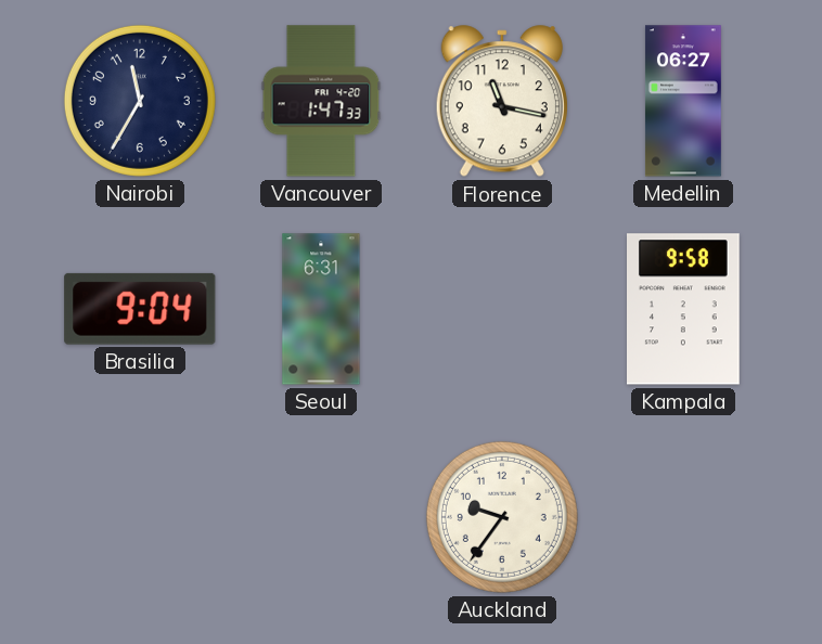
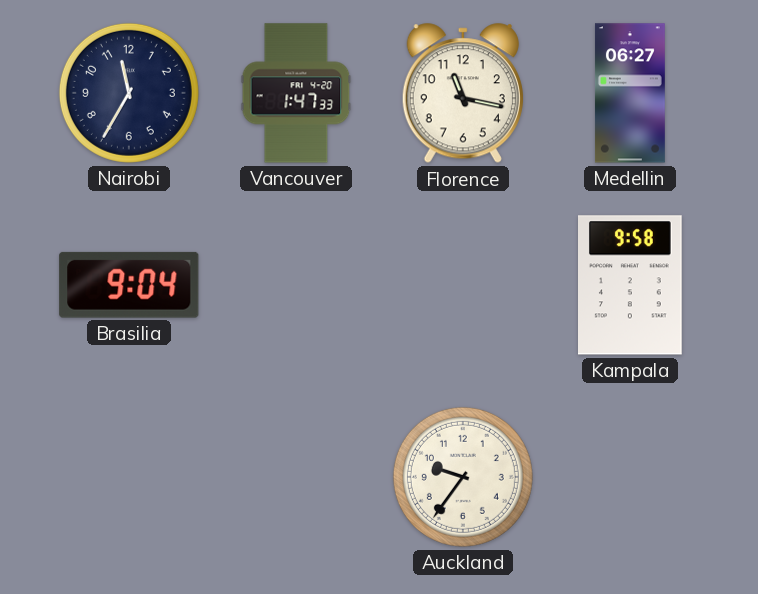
Seoul: 6:31 -> none (321, 309)
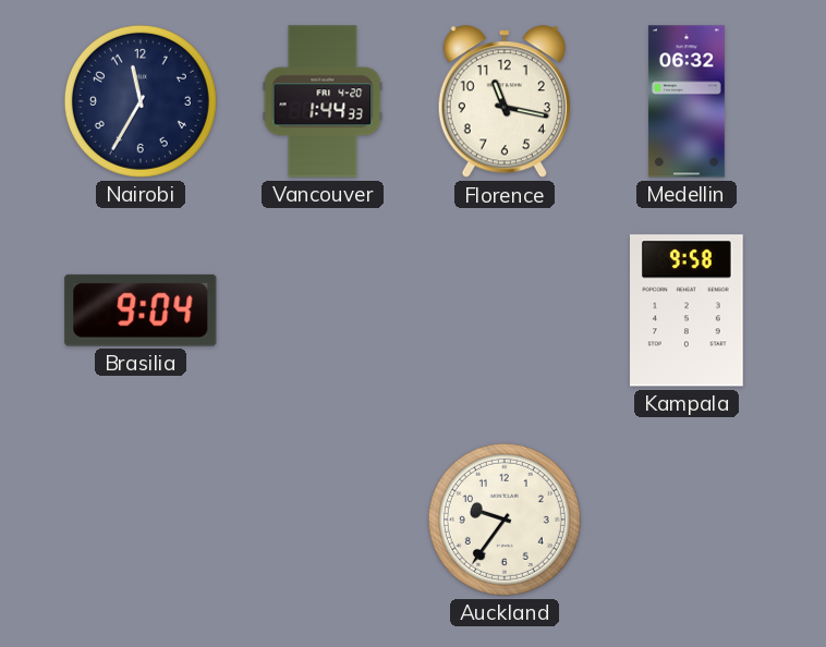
Vancouver: 1:47 -> 1:44 (323, 101)
Medellin: 06:27 -> 06:32 (687, 101)
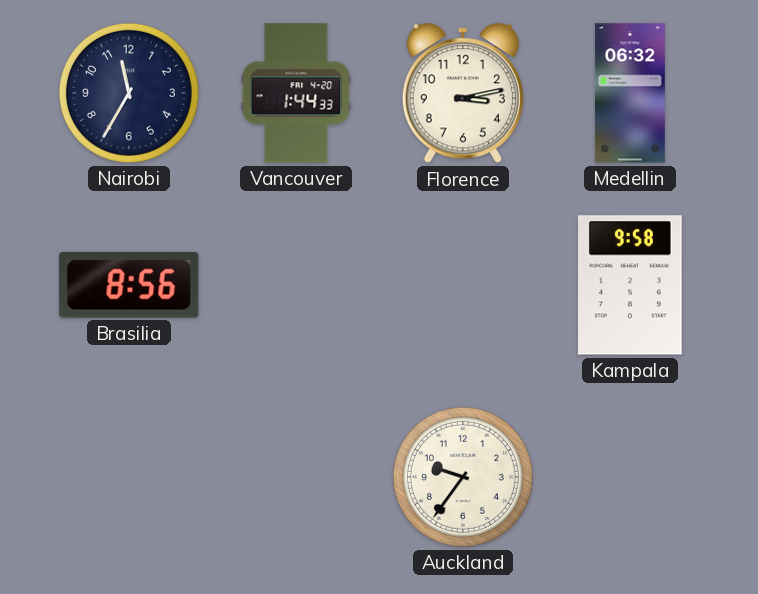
Florence: 11:17 -> 3:13 (463, 94)
Brasilia: 9:04 -> 8:56 (129, 285)
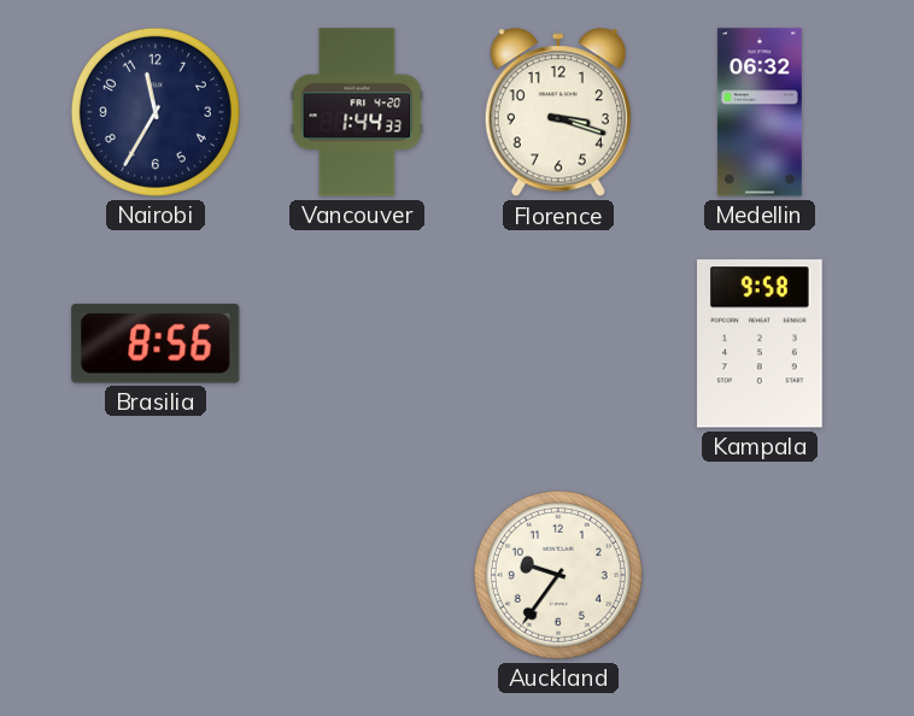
Florence: 3:13 -> 3:18 (558, 113)
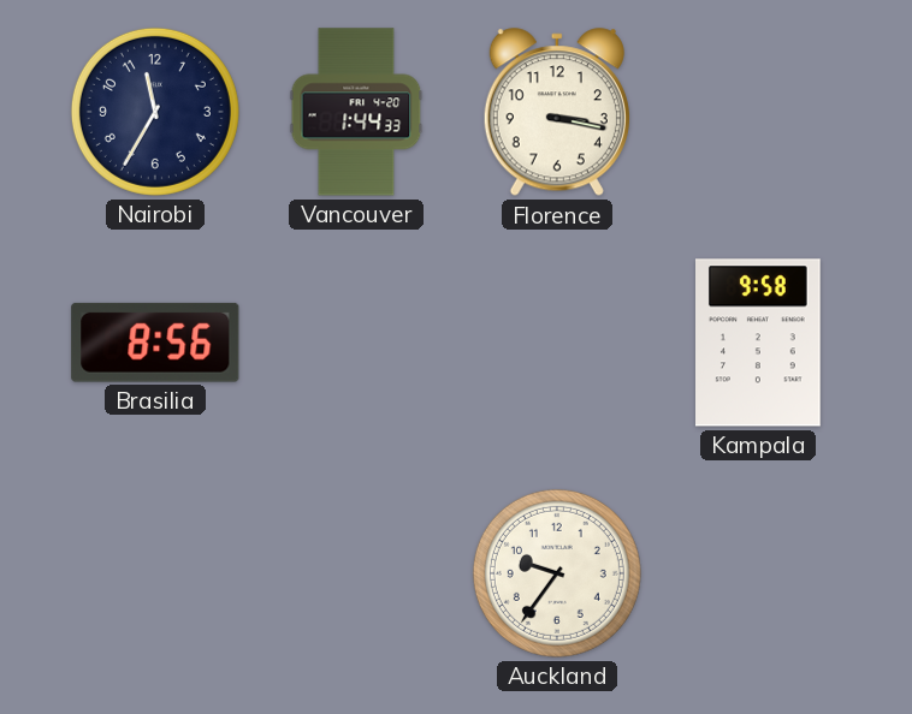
Florence: 3:18 -> 3:17 (557, 113)
Medellin: 06:32 -> none (760, 112)
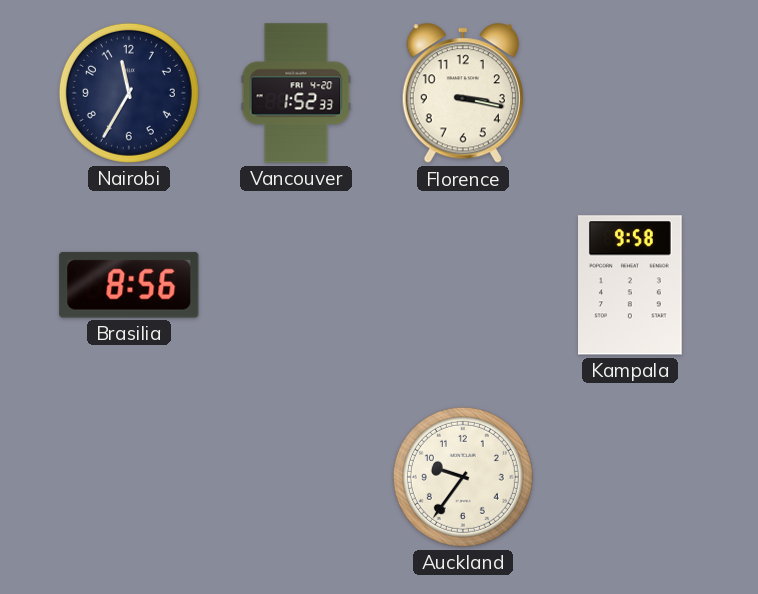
Vancouver: 1:44 -> 1:52 (296, 93)
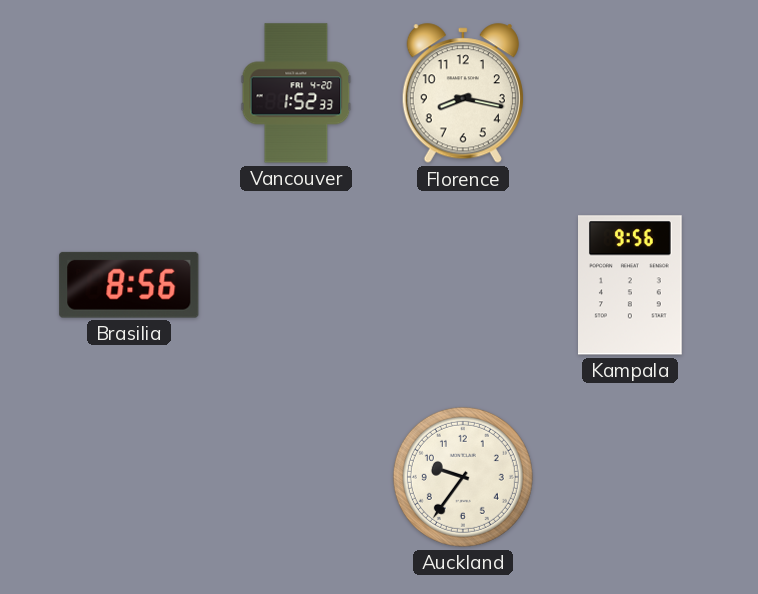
Nairobi: 11:35 -> none (129, 93)
Florence: 3:17 -> 8:17 (463, 94)
Kampala: 9:58 -> 9:56 (631, 285)
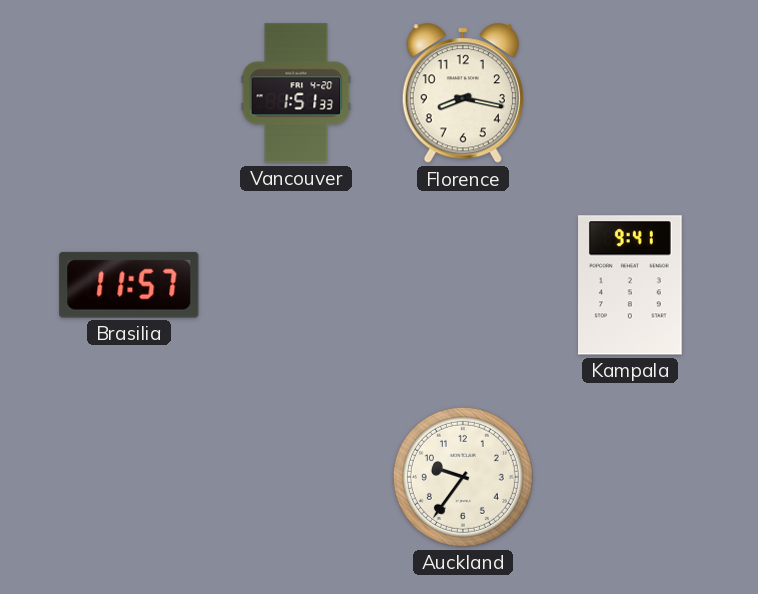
Vancouver: 1:52 -> 1:51 (296, 93)
Brasilia: 8:56 -> 11:57 (129, 285)
Kampala: 9:56 -> 9:41 (631, 285)
